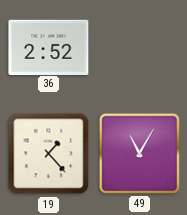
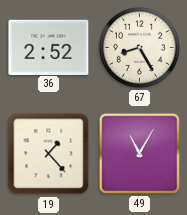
67: none -> 8:25 (139, 47)
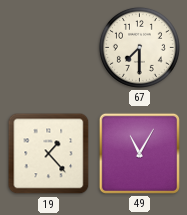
36: 2:52 -> none (49, 47)
67: 8:25 -> 7:30 (139, 47)
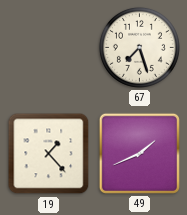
67: 7:30 -> 7:27 (139, 47)
49: 11:05 -> 1:41 (139, 153)
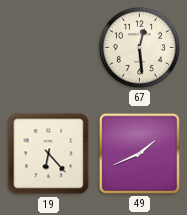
67: 7:27 -> 12:29 (139, 47)
19: 1:23 -> 6:23 (49, 154)
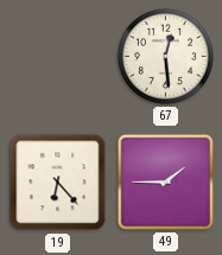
49: 1:41 -> 1:45 (165, 181)
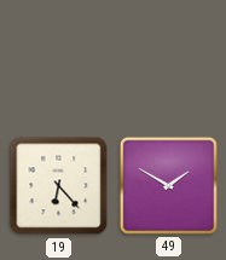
67: 12:29 -> none (165, 56)
49: 1:45 -> 1:50 (168, 185)
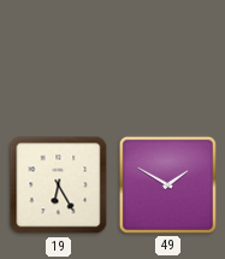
19: 6:23 -> 6:25 (59, 186)
